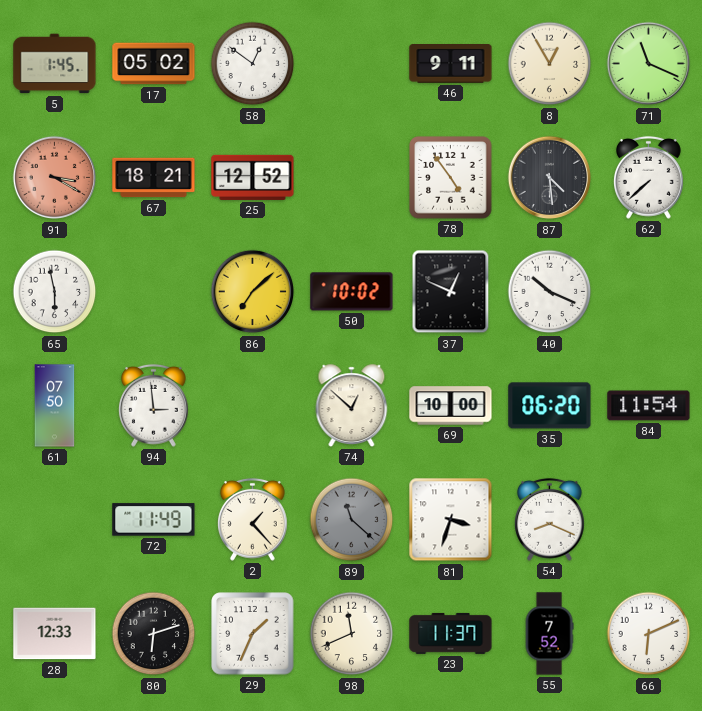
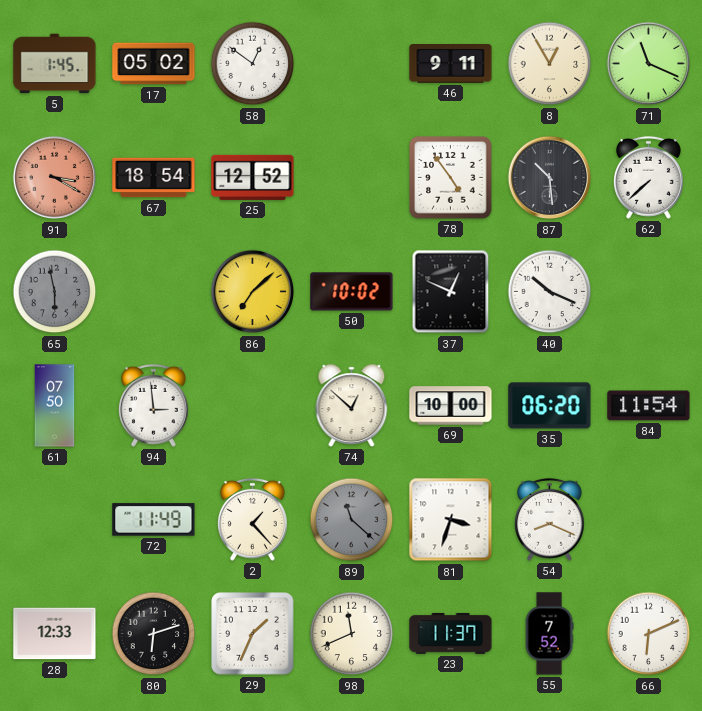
67: 18:21 -> 18:54 (154, 178)
87: 4:29 -> 10:29 (550, 178)
65 dial: white -> grey (55, 292)
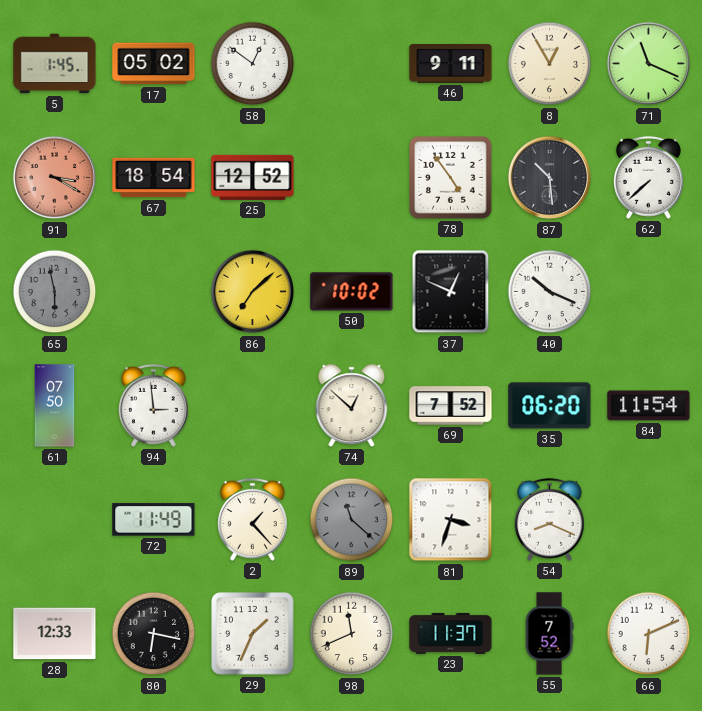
69: 10:00 -> 7:52 (451, 406)
80: 6:12 -> 6:17 (154, 634)
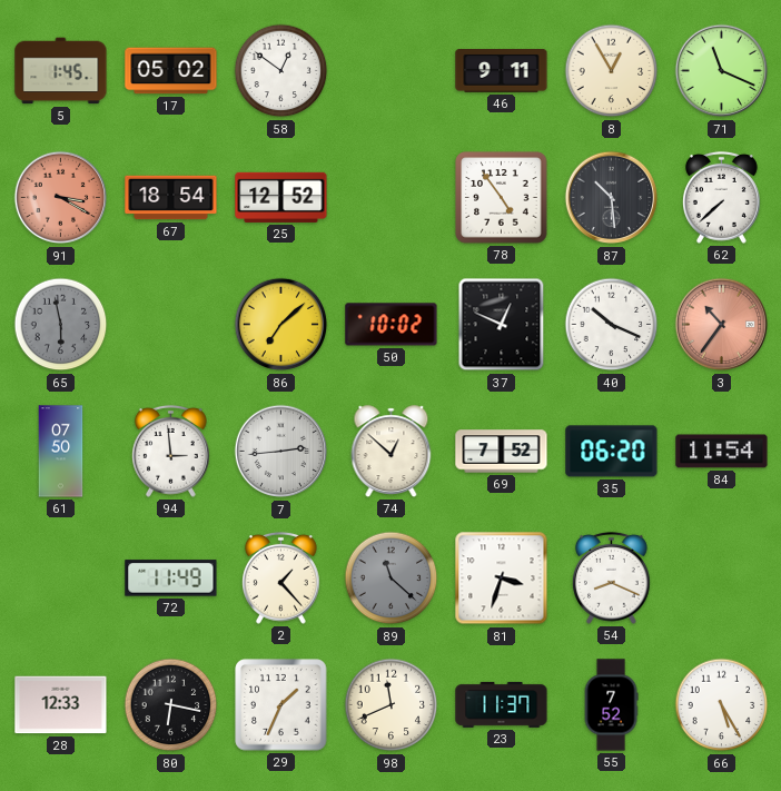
3: none -> 10:36 (722, 325)
7: none -> 2:44 (281, 452)
66: 6:11 -> 5:25 (722, 705)
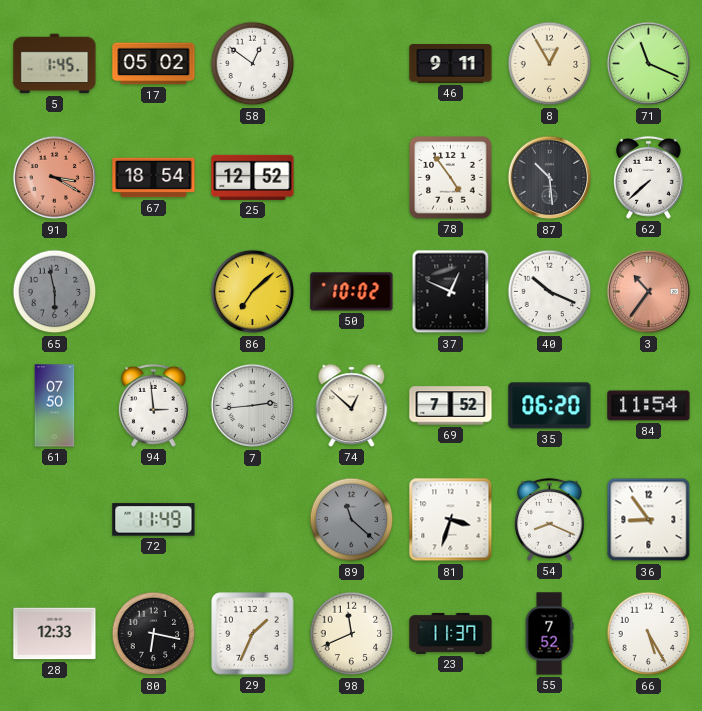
2: 1:23 -> none (280, 577)
36: none -> 8:54 (649, 520)
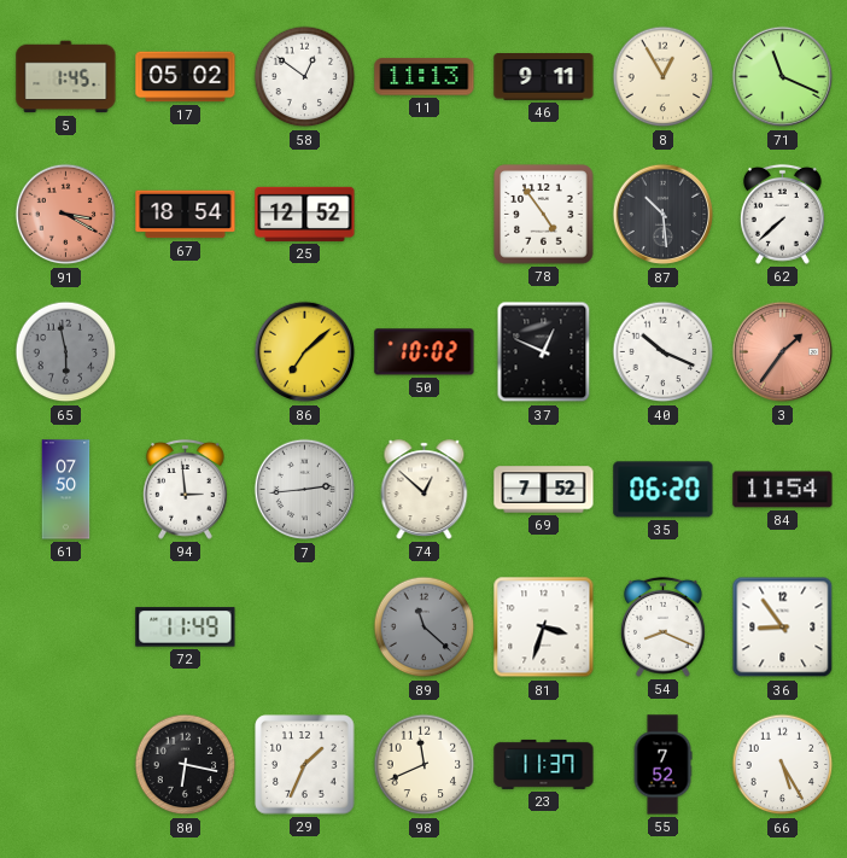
11: none -> 11:13 (425, 77)
3: 10:36 -> 1:36 (783, 352)
28: 12:33 -> none (55, 634)
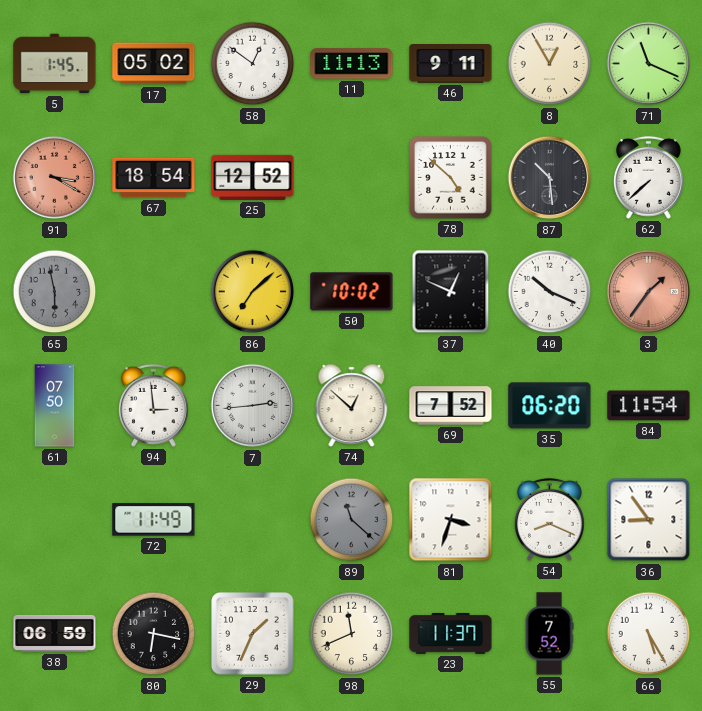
78: 4:54 -> 4:52 (451, 178)
38: none -> 06:59 (55, 633)
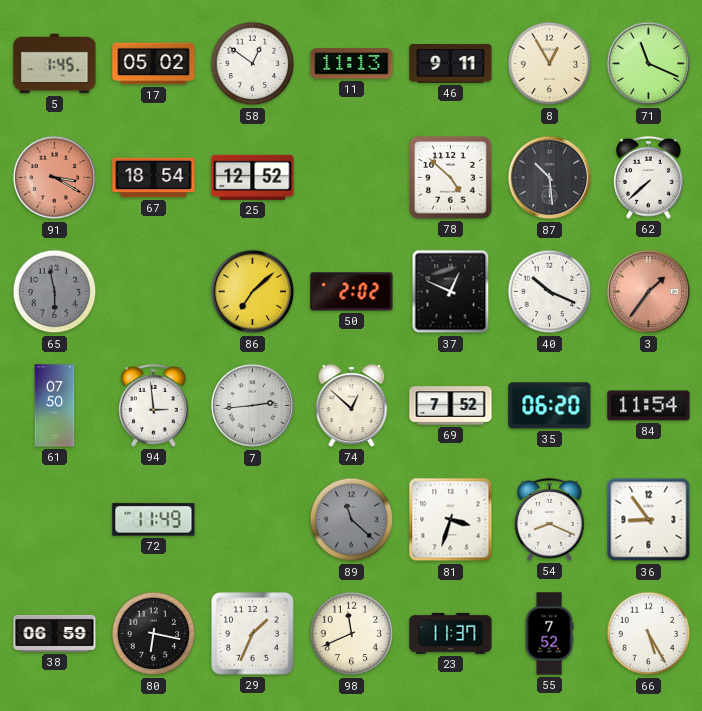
50: 10:02 -> 2:02 (352, 292)
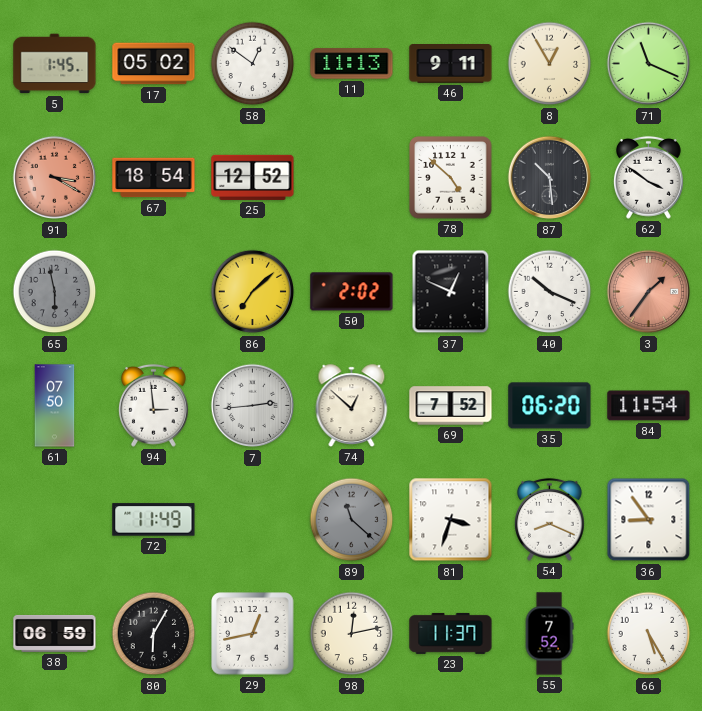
62: 7:38 -> 3:51 (648, 177)
80: 6:17 -> 6:05 (154, 634)
29: 1:34 -> 12:43 (253, 634)
98: 11:41 -> 12:13 (352, 634)
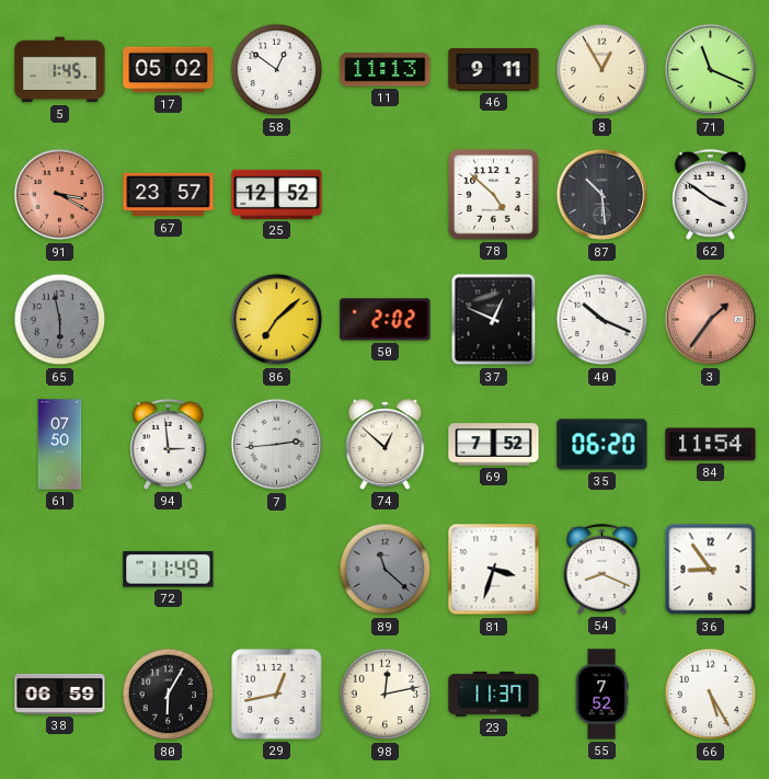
67: 18:54 -> 23:57 (169, 195)
